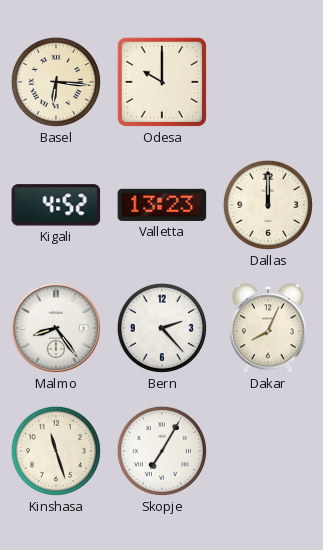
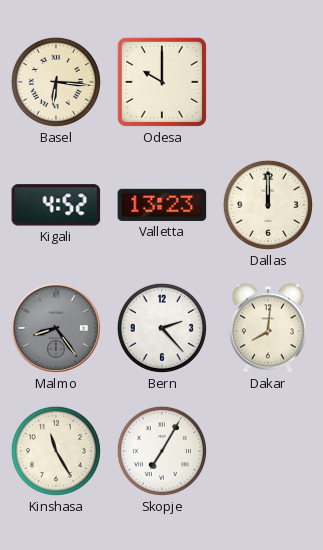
Malmo dial: white -> grey (56, 328)
Dakar: 8:04 -> 8:01 (268, 328)
Kinshasa: 11:27 -> 11:25 (56, 451)
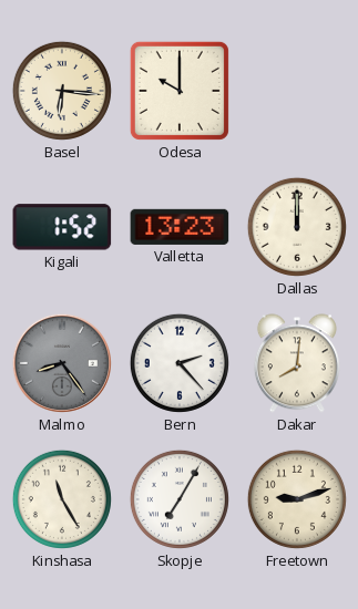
Kigali: 4:52 -> 1:52 (62, 227)
Freetown: none -> 9:12 (297, 499)
